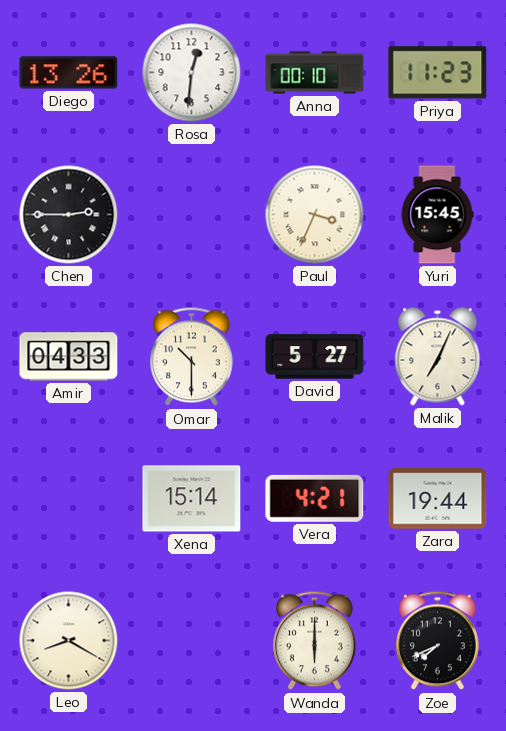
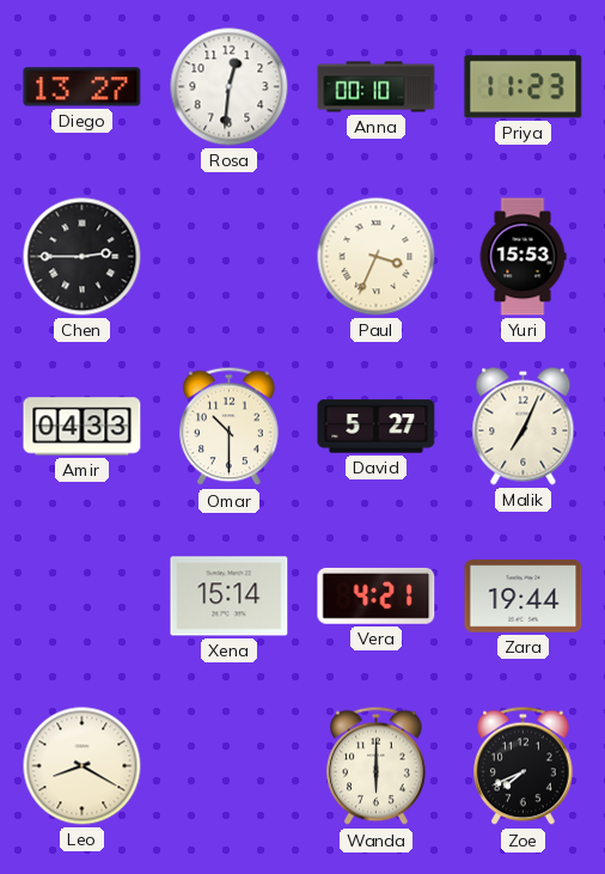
Diego: 13:26 -> 13:27 (82, 87)
Yuri: 15:45 -> 15:53 (522, 257)
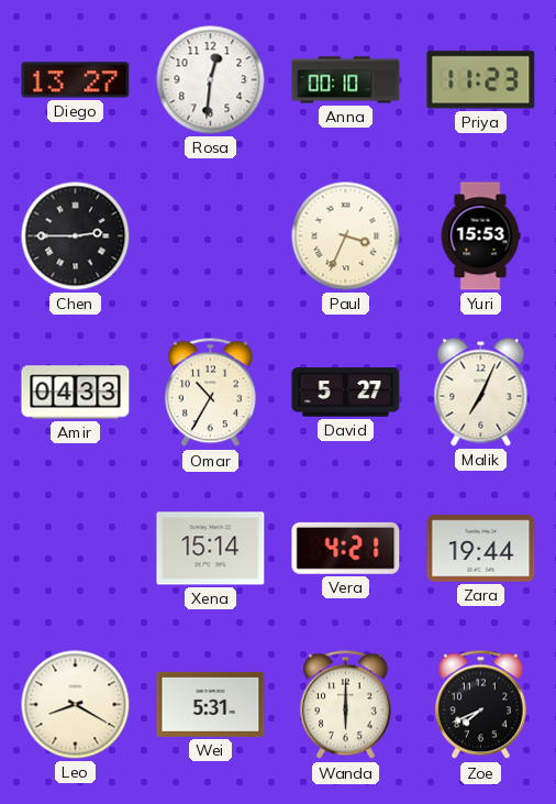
Omar: 10:30 -> 10:35 (211, 393)
Wei: none -> 5:31 (211, 704)
